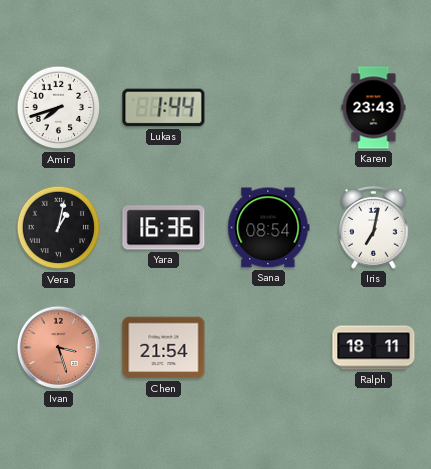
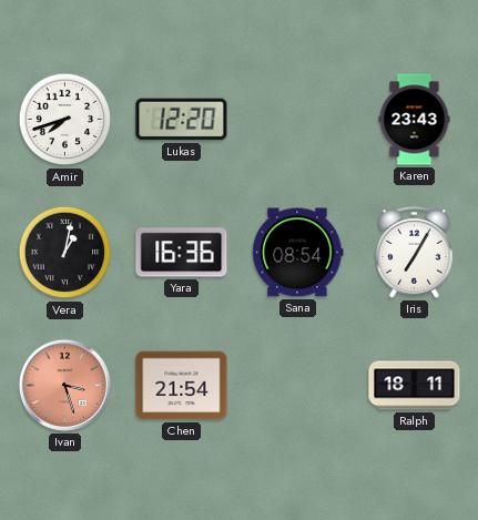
Lukas: 1:44 -> 12:20 (182, 120)
Iris: 7:02 -> 7:05 (415, 253)
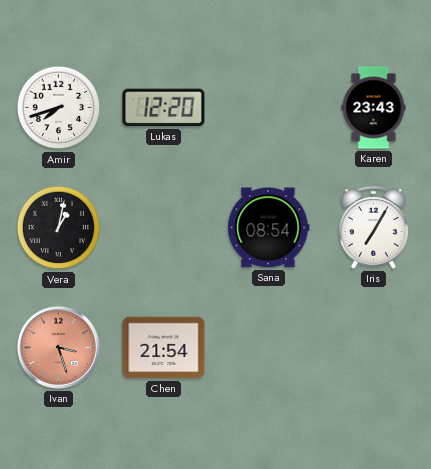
Yara: 16:36 -> none (182, 253)
Ralph: 18:11 -> none (415, 386)
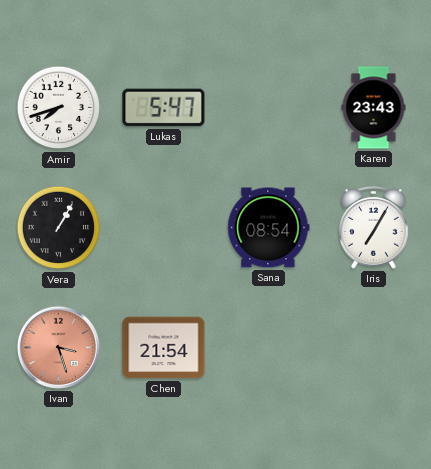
Lukas: 12:20 -> 5:47 (164, 108)
Vera: 1:02 -> 1:05 (59, 228)
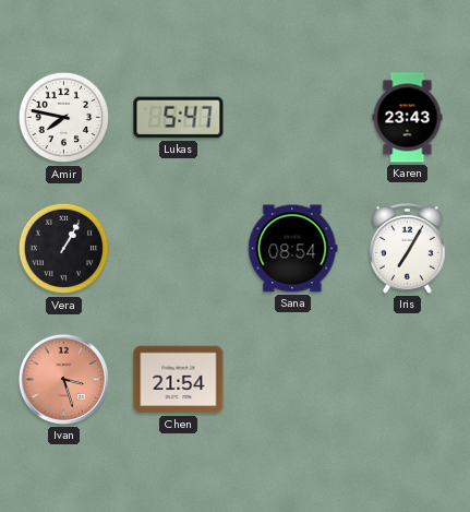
Amir: 7:42 -> 7:47 (64, 118)
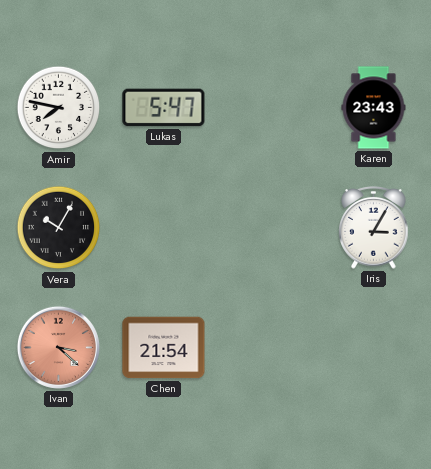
Vera: 1:05 -> 10:05 (59, 228)
Sana: 08:54 -> none (293, 249)
Iris: 7:05 -> 3:05 (374, 228)
Ivan: 3:27 -> 3:22 (58, 347)
